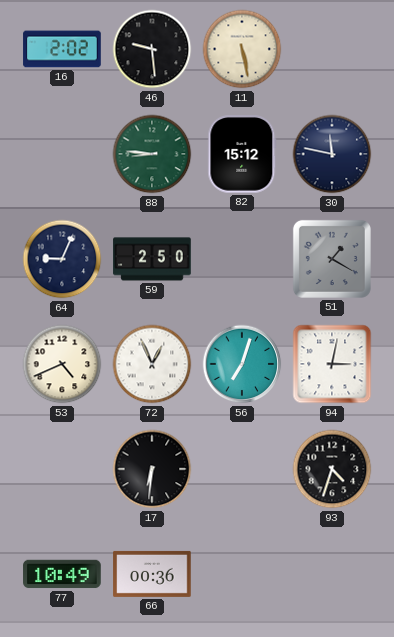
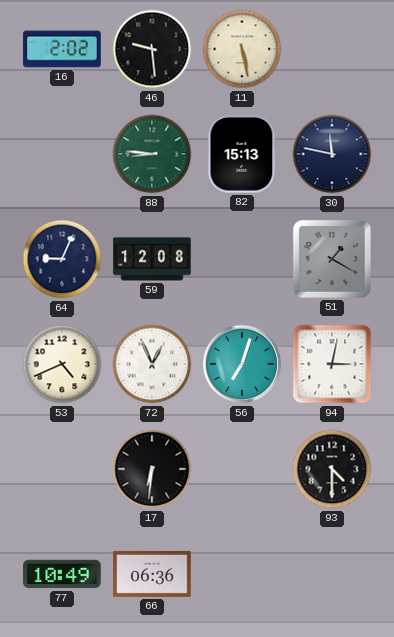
82: 15:12 -> 15:13 (242, 154)
59: 2:50 -> 12:08 (152, 259)
93: 4:33 -> 4:30 (332, 469)
66: 00:36 -> 06:36 (152, 574)
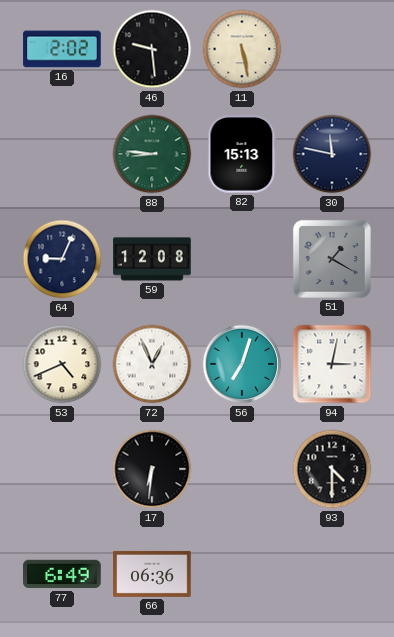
77: 10:49 -> 6:49 (62, 574)
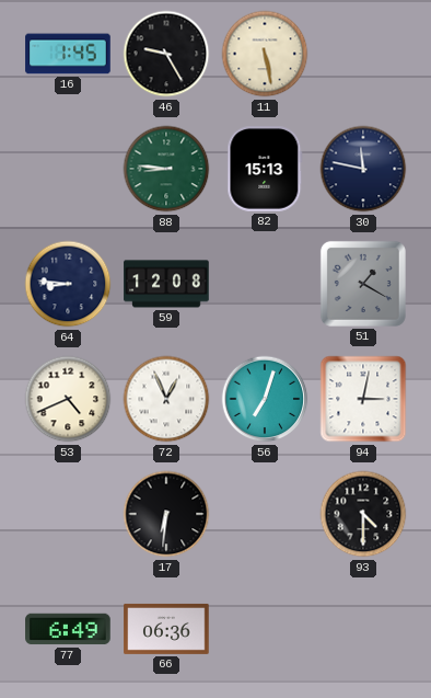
16: 2:02 -> 1:45 (68, 54)
46: 9:29 -> 9:25 (166, 54)
64: 9:04 -> 8:46 (68, 284)
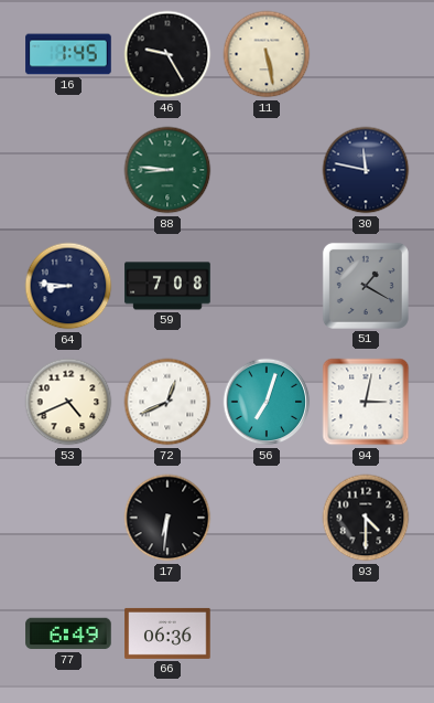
82: 15:13 -> none (265, 169)
59: 12:08 -> 7:08 (167, 286)
72: 12:56 -> 12:41 (167, 402)
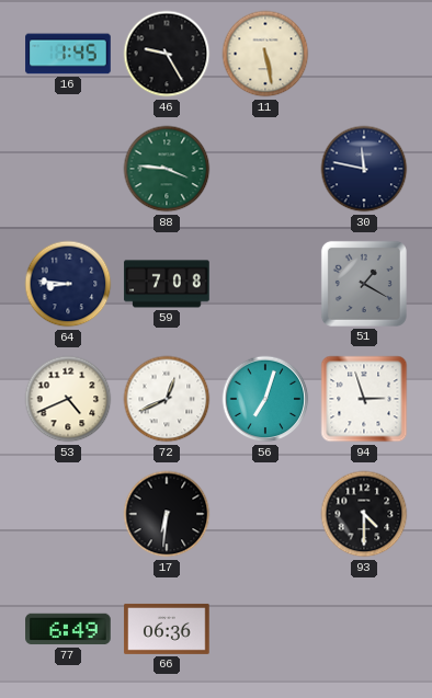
88: 8:46 -> 3:46 (167, 169)
94: 3:02 -> 2:57 (364, 399)
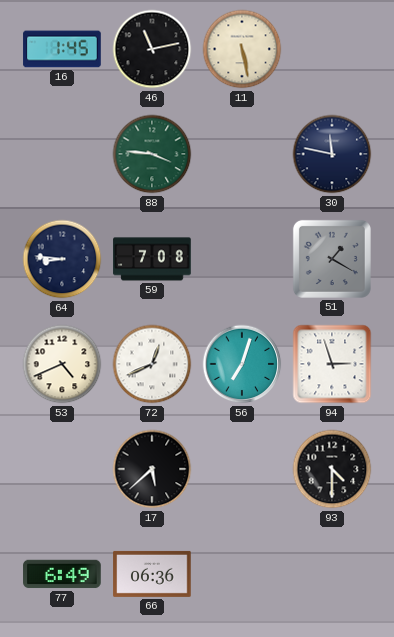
46: 9:25 -> 11:13 (152, 49)
17: 6:31 -> 5:38 (152, 469)
